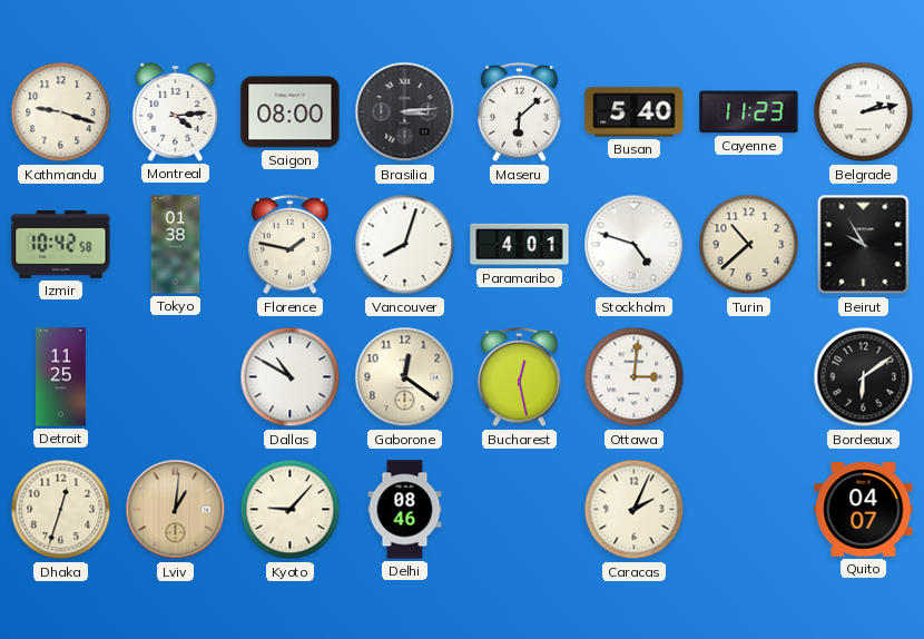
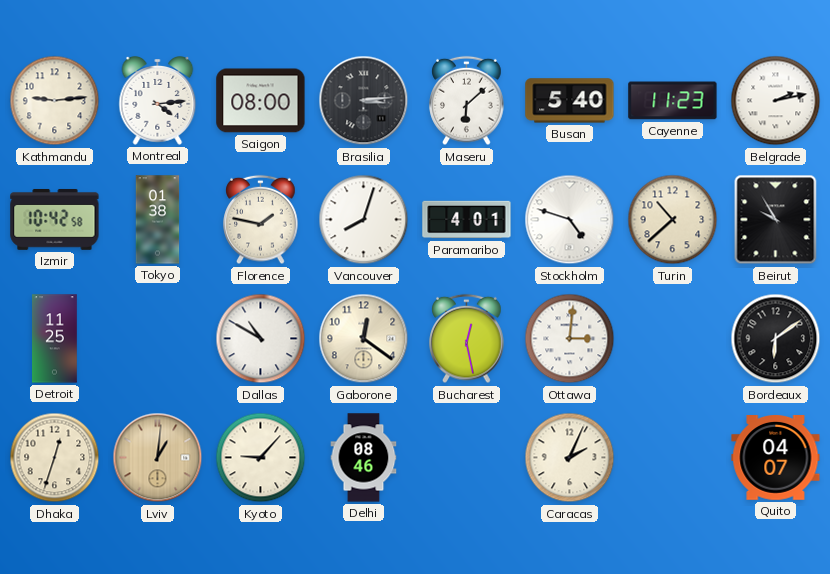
Kathmandu: 9:18 -> 9:14 (55, 101)
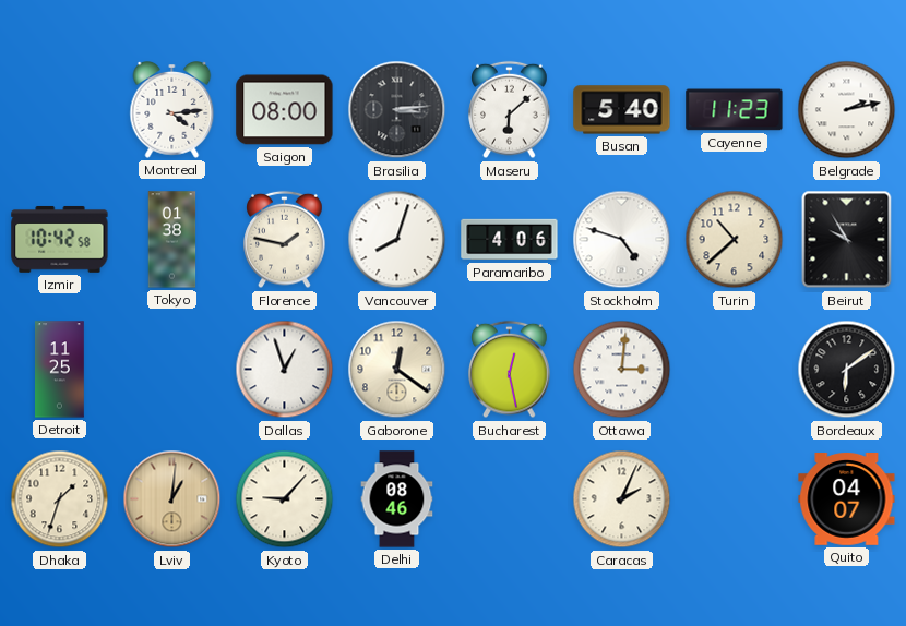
Kathmandu: 9:14 -> none (55, 101)
Paramaribo: 4:01 -> 4:06 (510, 240)
Dallas: 10:50 -> 12:57 (285, 370)
Dhaka: 12:33 -> 1:33 (60, 499)
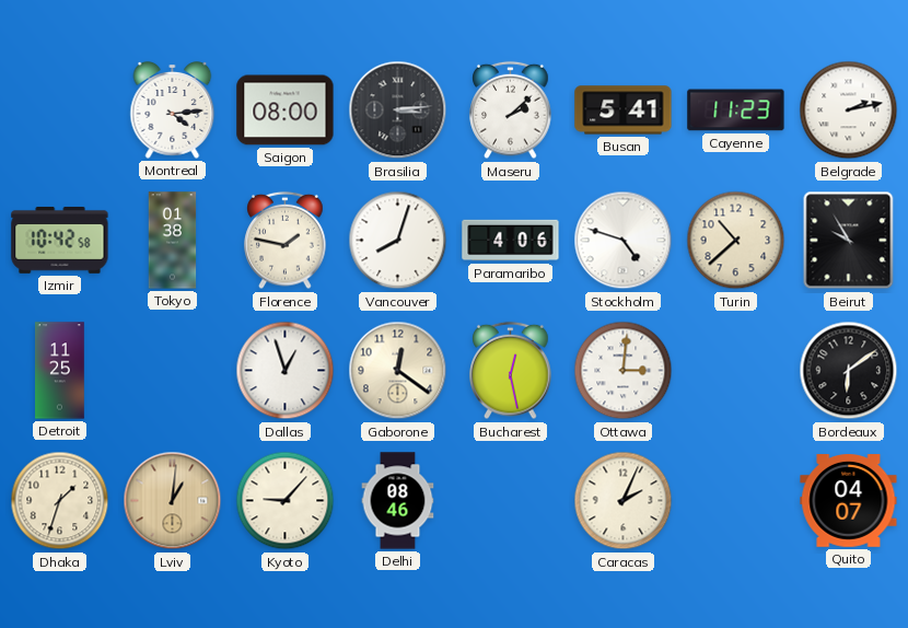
Maseru: 6:08 -> 2:08 (511, 111)
Busan: 5:40 -> 5:41 (624, 111)
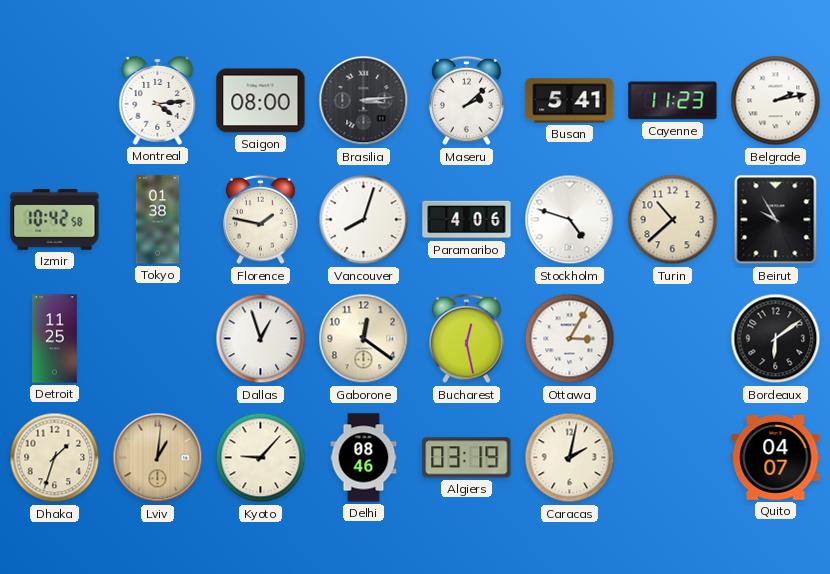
Ottawa: 3:01 -> 3:05 (570, 339)
Algiers: none -> 03:19 (467, 458)
Caracas: 2:04 -> 2:02 (570, 458)
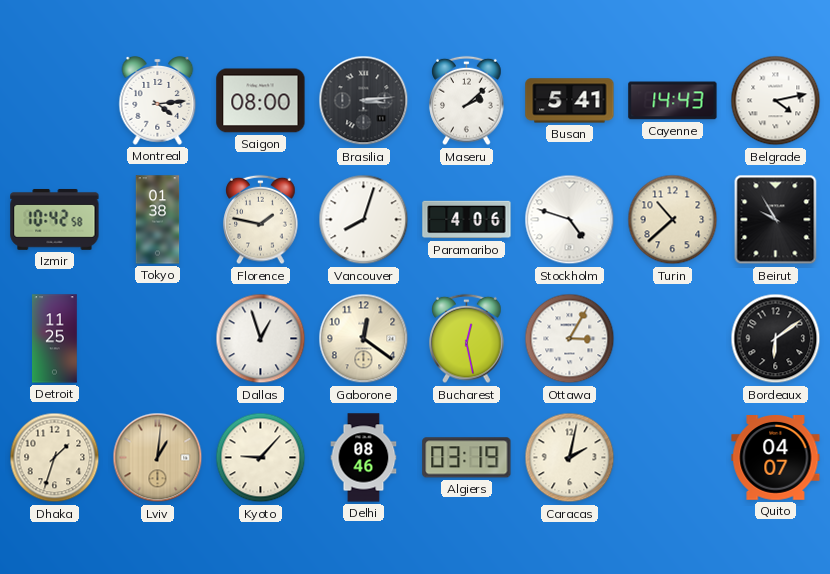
Cayenne: 11:23 -> 14:43 (673, 101)
Belgrade: 2:13 -> 4:13 (776, 101)
